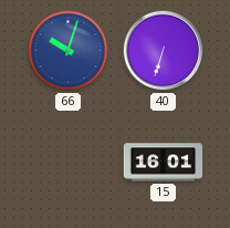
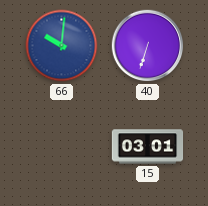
66: 10:03 -> 10:01 (62, 46)
15: 16:01 -> 03:01 (148, 147)
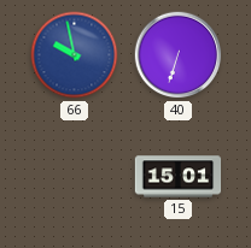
66: 10:01 -> 9:58 (75, 55)
15: 03:01 -> 15:01 (179, 177)
